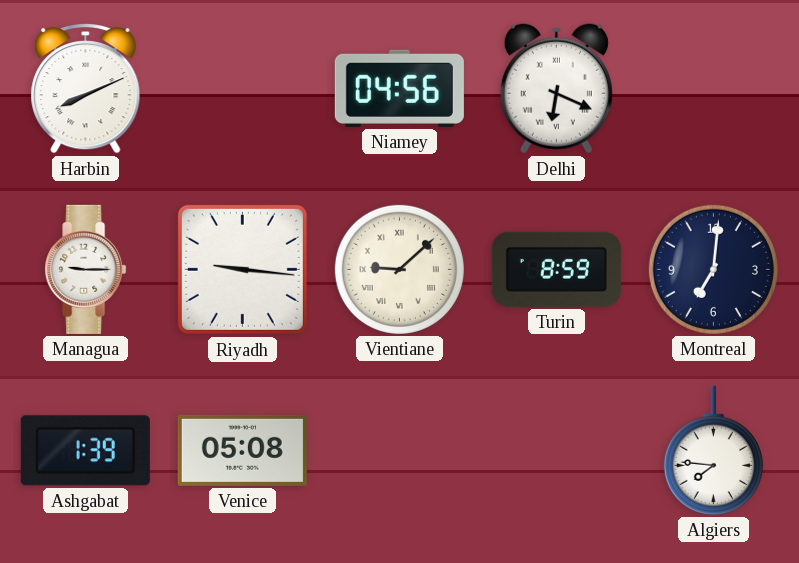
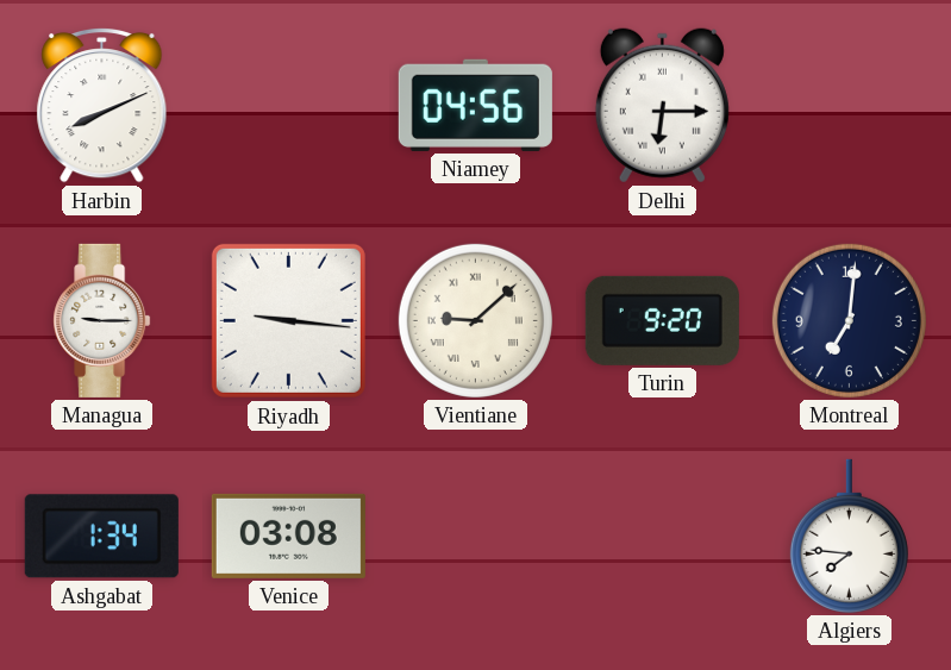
Delhi: 6:19 -> 6:15 (662, 106)
Turin: 8:59 -> 9:20 (662, 320)
Ashgabat: 1:39 -> 1:34 (101, 537)
Venice: 05:08 -> 03:08 (288, 536)
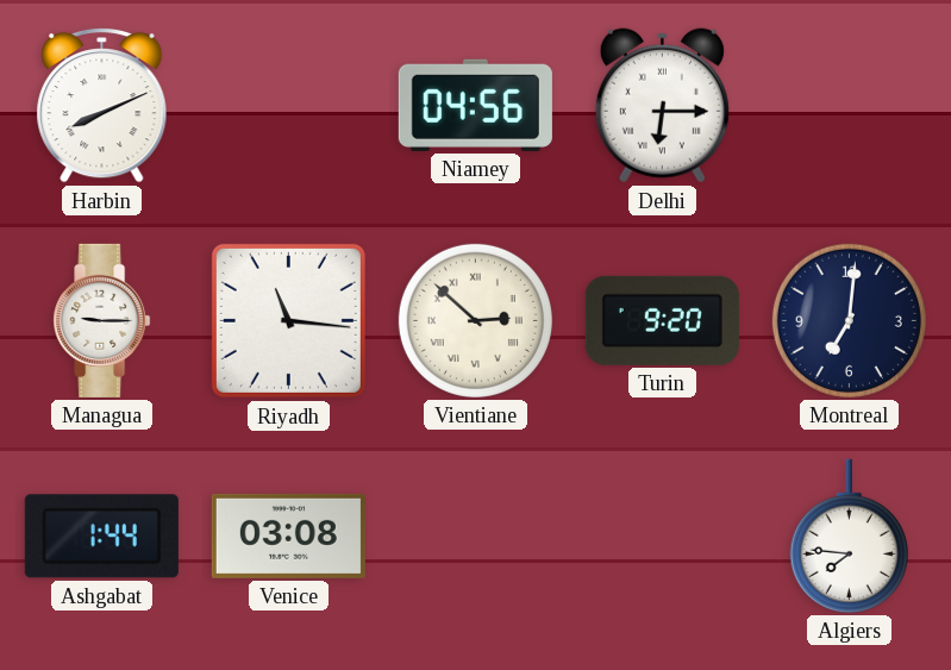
Riyadh: 9:16 -> 11:16 (288, 320)
Vientiane: 9:08 -> 2:52 (475, 320)
Ashgabat: 1:34 -> 1:44 (101, 537)
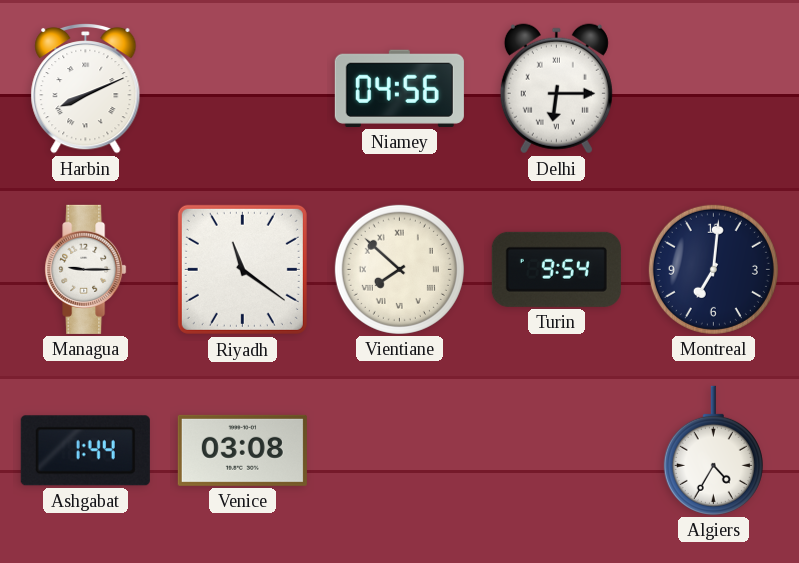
Riyadh: 11:16 -> 11:21 (242, 269)
Vientiane: 2:52 -> 7:52 (399, 269)
Turin: 9:20 -> 9:54 (556, 269)
Algiers: 7:46 -> 4:35 (713, 450)
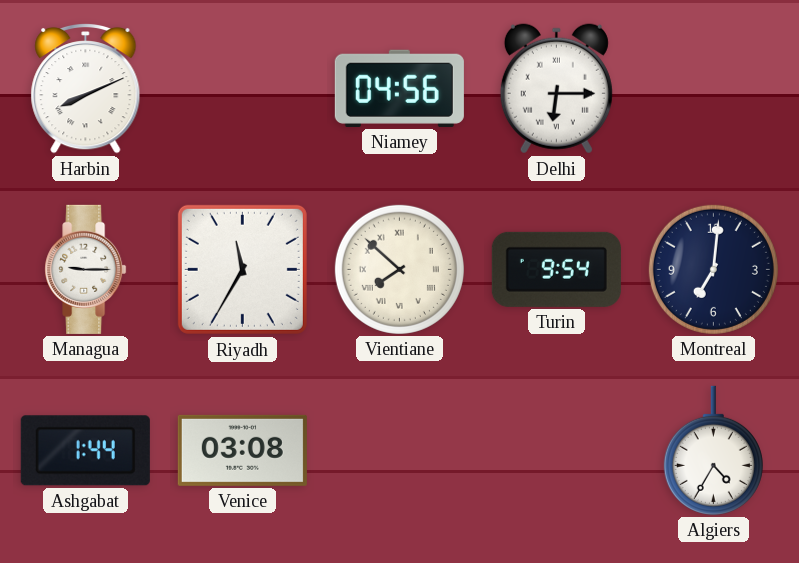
Riyadh: 11:21 -> 11:35 (242, 269)
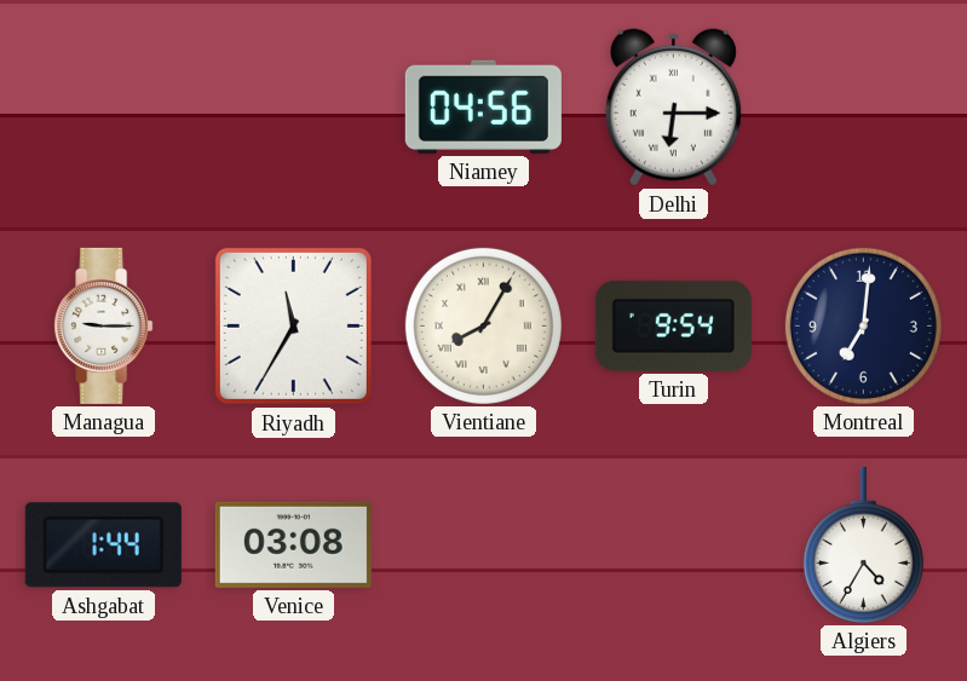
Harbin: 8:11 -> none (86, 88)
Vientiane: 7:52 -> 8:05 (483, 325)
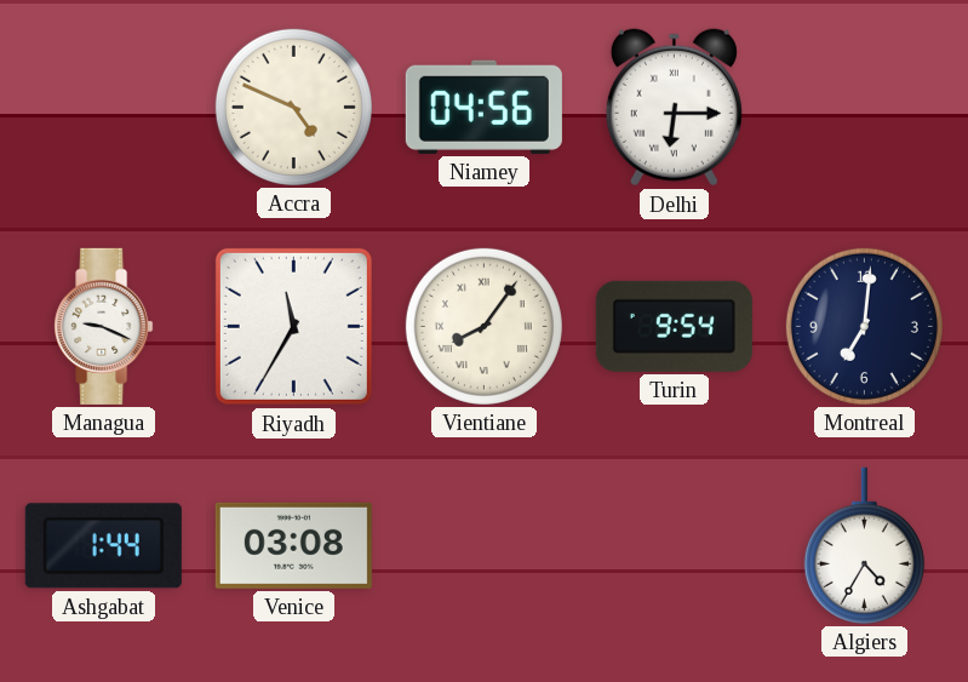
Accra: none -> 4:49 (293, 107)
Managua: 9:15 -> 9:19 (104, 326)
Vientiane: 8:05 -> 8:06 (483, 326)
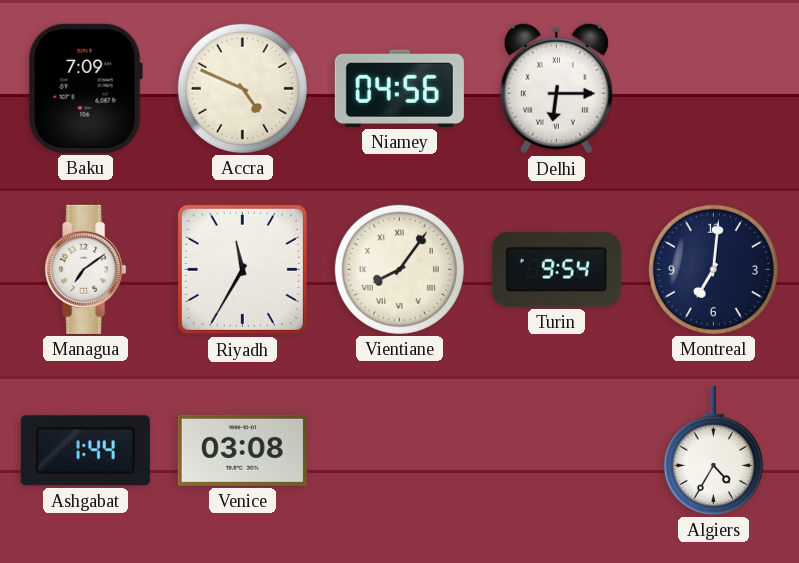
Baku: none -> 7:09 (85, 88)
Managua: 9:19 -> 7:09 (86, 269)
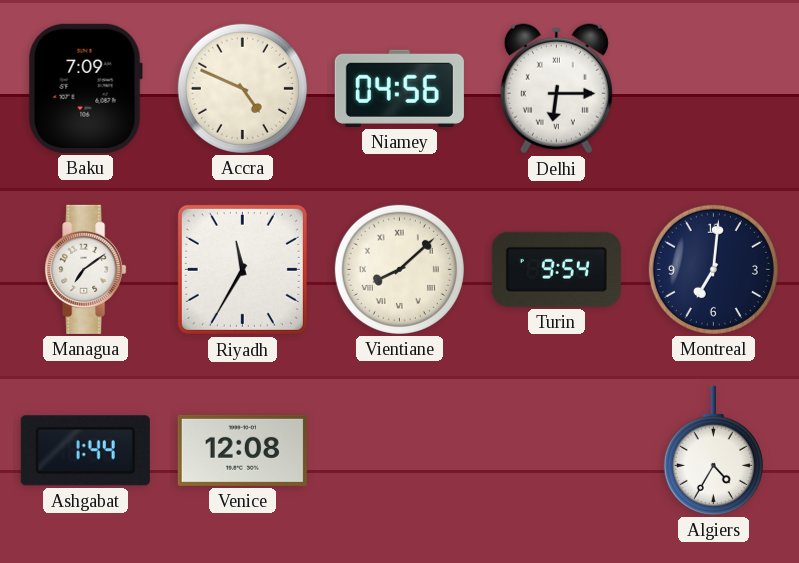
Vientiane: 8:06 -> 8:08 (399, 269)
Venice: 03:08 -> 12:08 (242, 450)
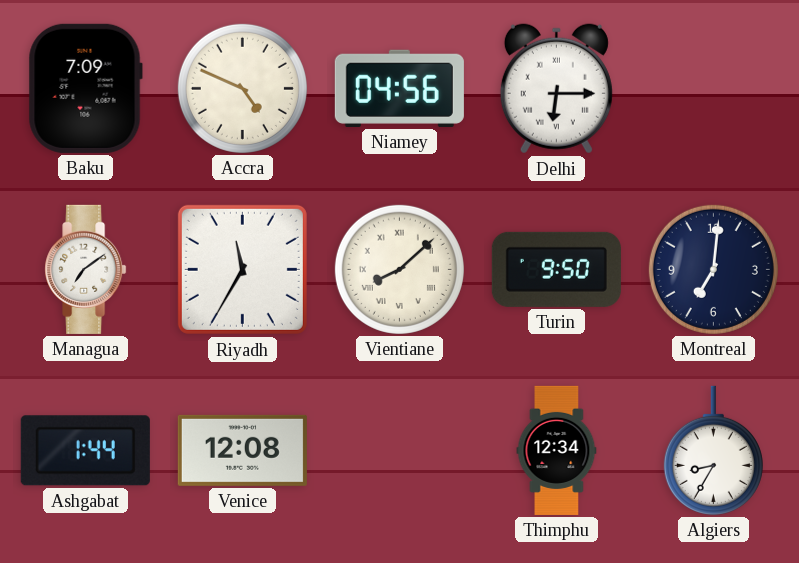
Turin: 9:54 -> 9:50 (556, 269)
Thimphu: none -> 12:34 (557, 450)
Algiers: 4:35 -> 8:35 (713, 450)
